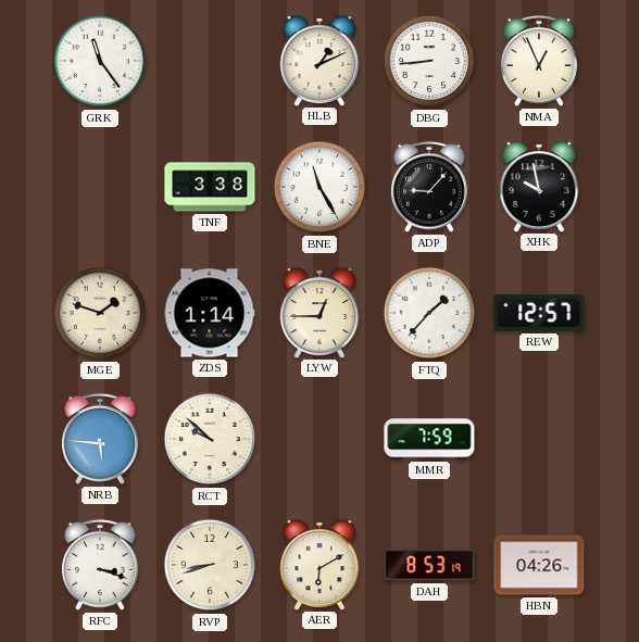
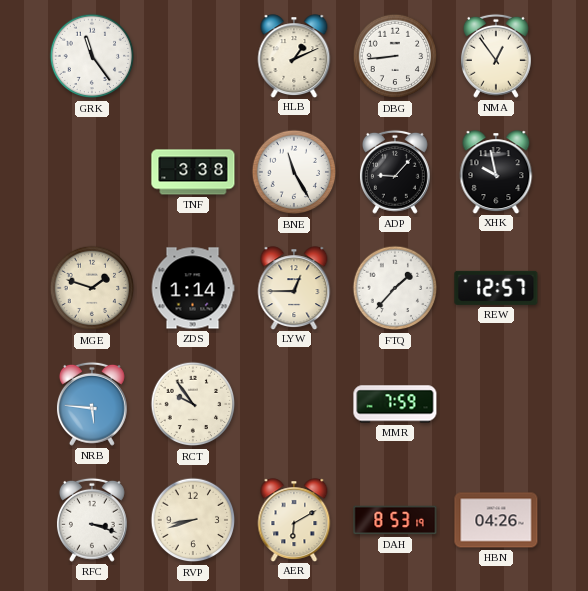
NMA: 12:56 -> 12:54 (496, 56)
RCT: 9:52 -> 9:54 (193, 404)
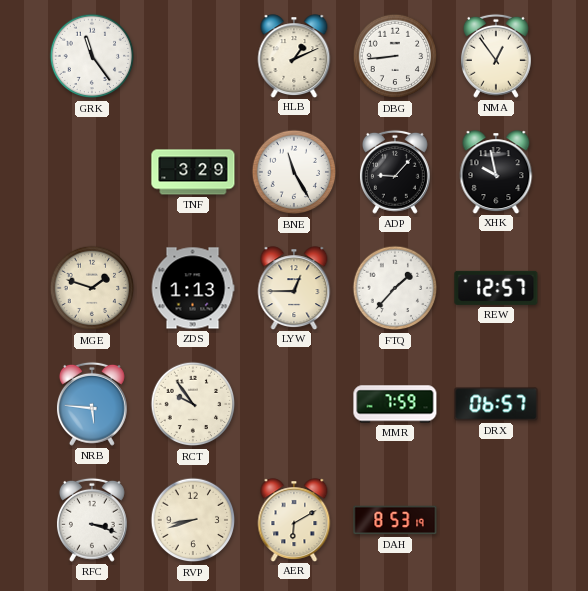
TNF: 3:38 -> 3:29 (193, 172)
ZDS: 1:14 -> 1:13 (193, 288)
DRX: none -> 06:57 (496, 404)
HBN: 04:26 -> none (496, 520)
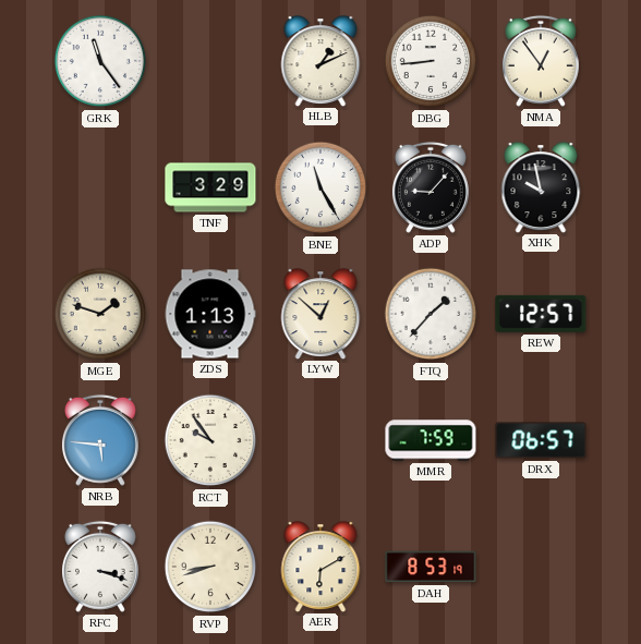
LYW: 12:45 -> 12:52 (320, 314)
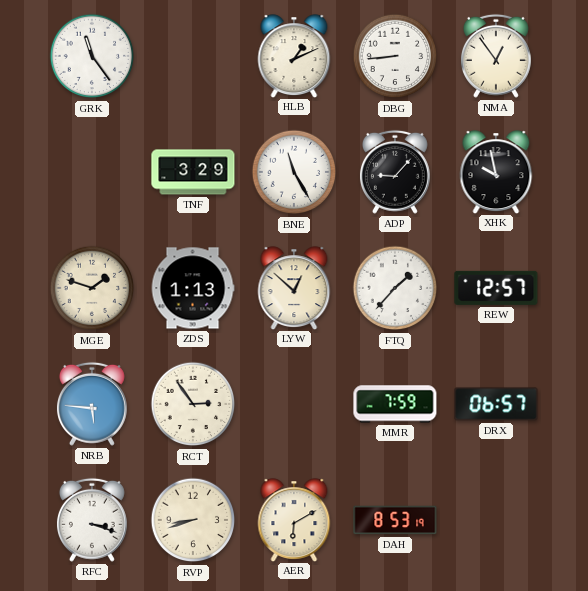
RCT: 9:54 -> 2:54 (193, 404)
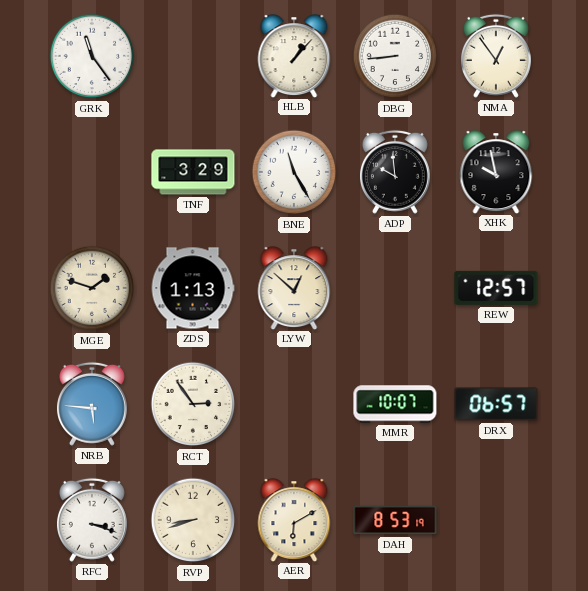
HLB: 1:11 -> 1:07 (294, 56)
ADP: 9:07 -> 9:59 (395, 172)
FTQ: 1:37 -> none (395, 288)
MMR: 7:59 -> 10:07 (395, 404)
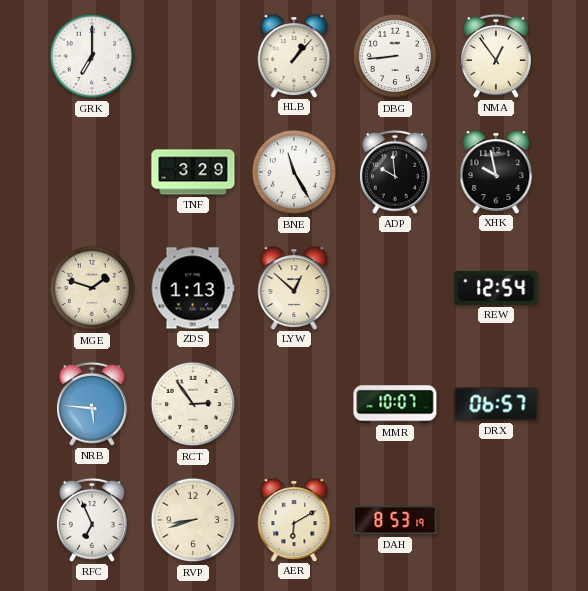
GRK: 11:24 -> 7:00 (92, 56)
REW: 12:57 -> 12:54 (496, 288)
RFC: 3:18 -> 6:56 (92, 520)
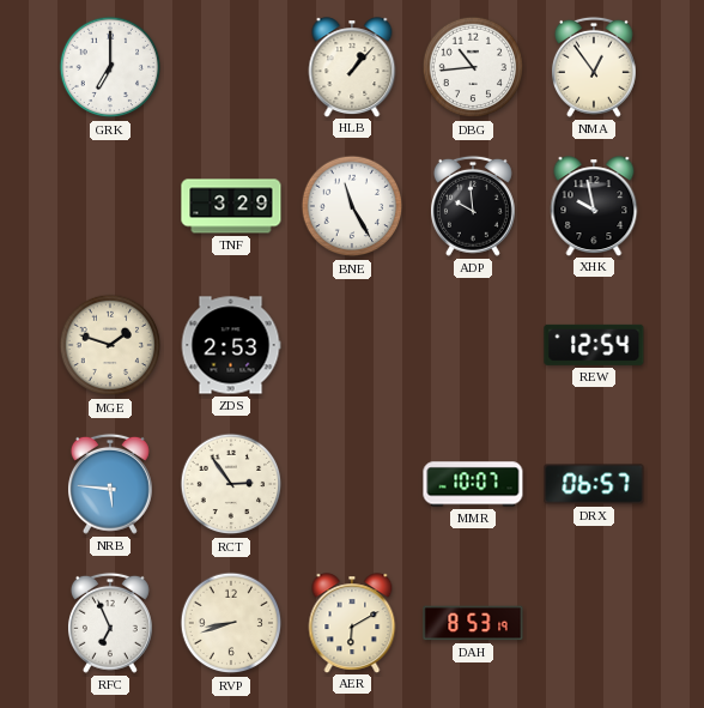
DBG: 8:44 -> 10:44 (473, 67)
ZDS: 1:13 -> 2:53 (231, 345)
LYW: 12:52 -> none (294, 288)
